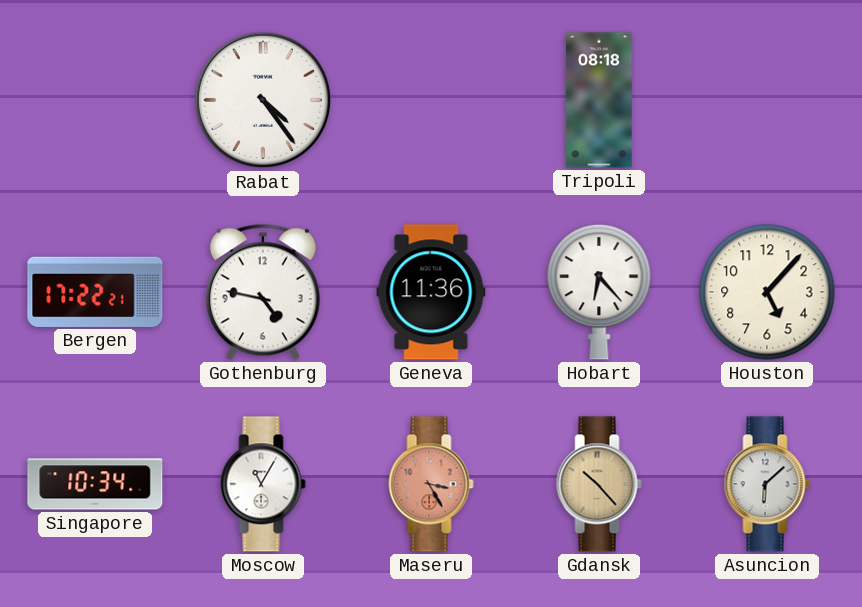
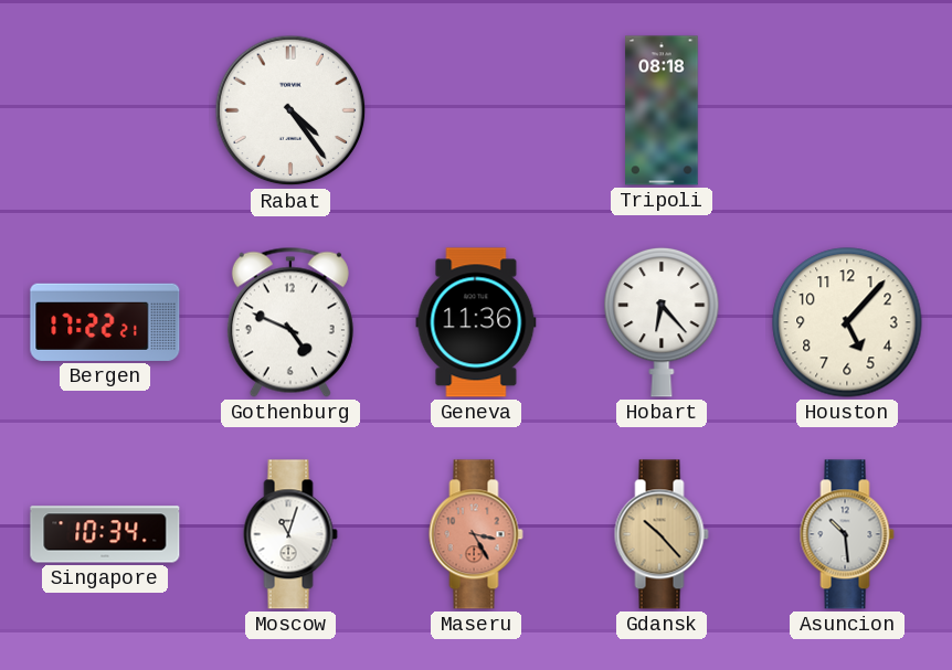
Gothenburg: 4:47 -> 4:49 (290, 322)
Moscow: 11:05 -> 11:03 (290, 534)
Asuncion: 6:08 -> 10:29 (847, 534)
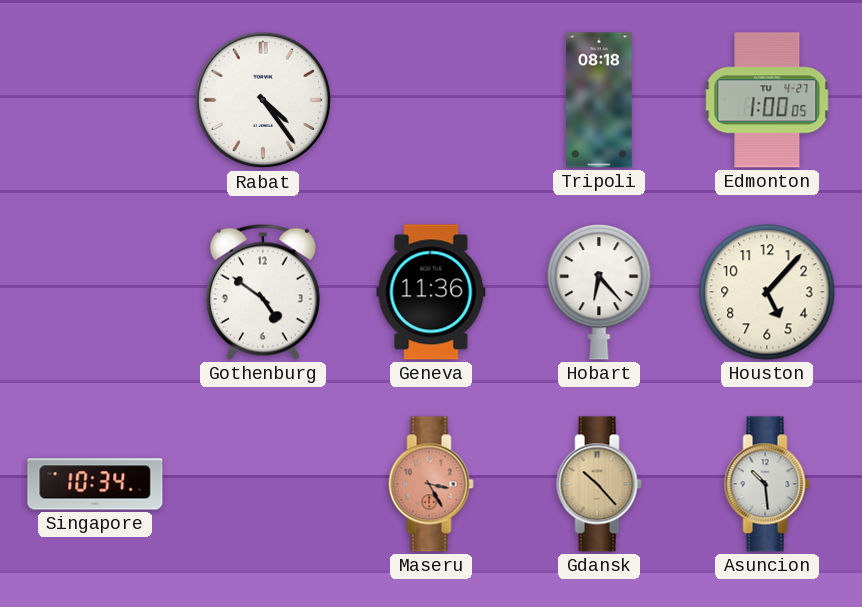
Edmonton: none -> 1:00 (767, 100)
Bergen: 17:22 -> none (105, 322)
Gothenburg: 4:49 -> 4:51 (263, 292)
Moscow: 11:03 -> none (290, 534)
